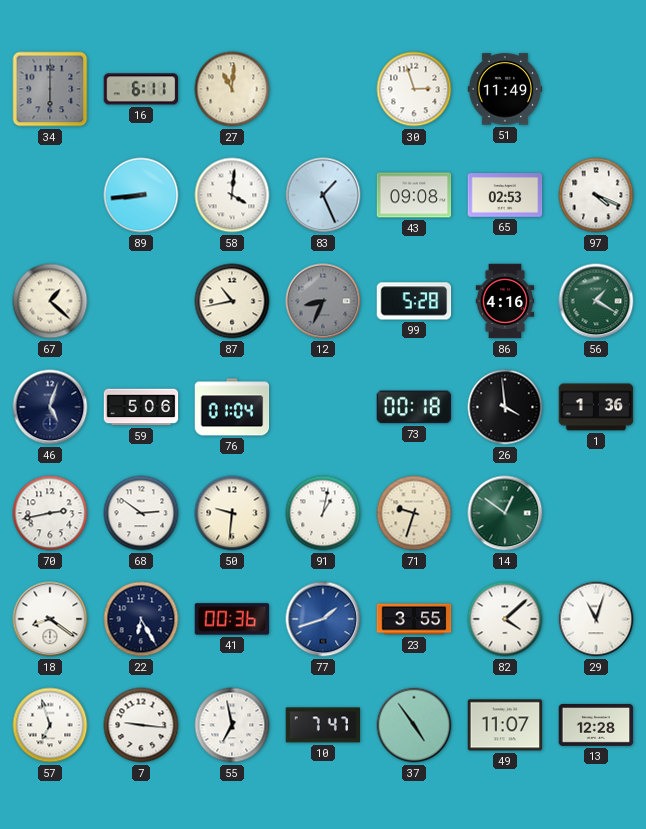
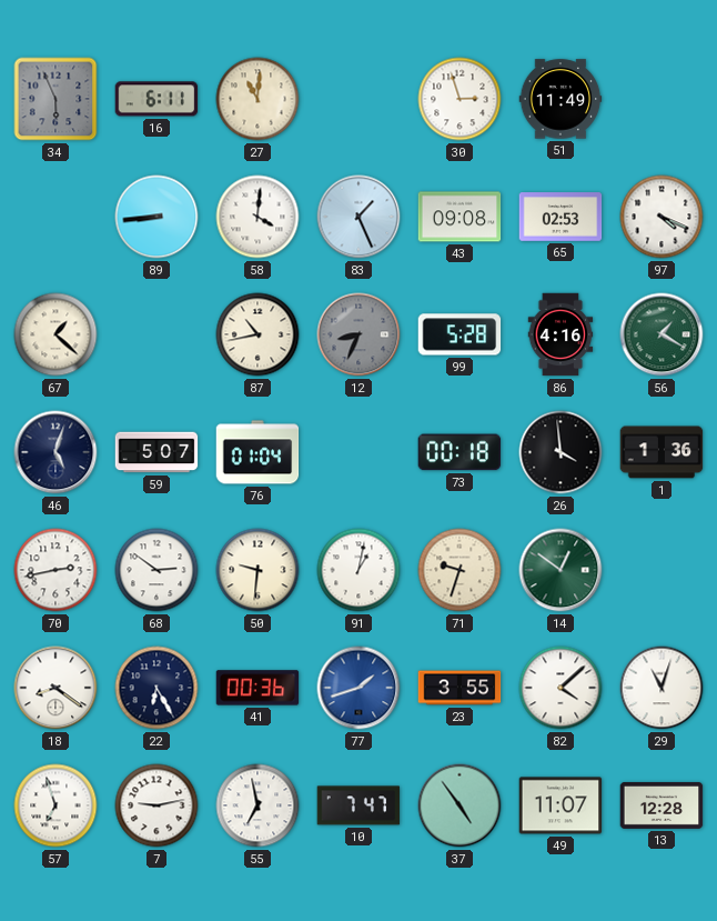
34: 6:00 -> 5:56 (55, 99)
59: 5:06 -> 5:07 (156, 452)
7: 9:16 -> 9:13 (156, 805)
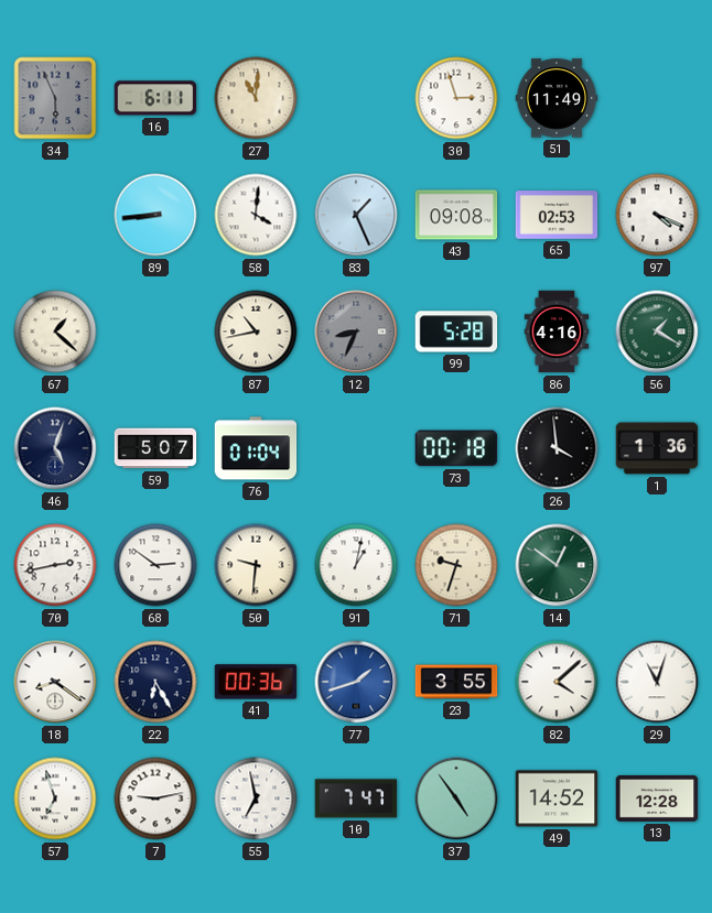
49: 11:07 -> 14:52 (557, 798)
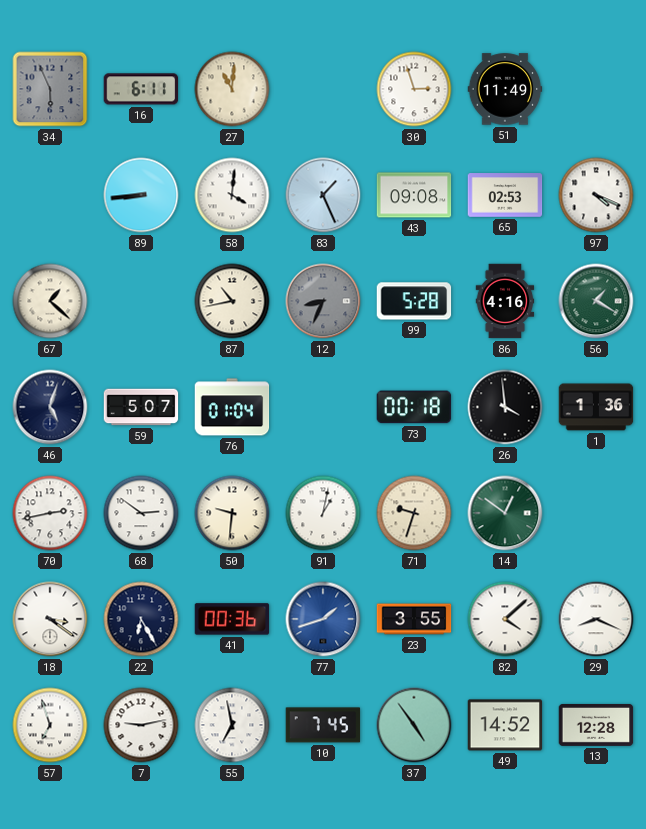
18: 8:21 -> 3:21 (50, 619)
29: 11:03 -> 8:19 (596, 619)
10: 7:47 -> 7:45 (323, 725)
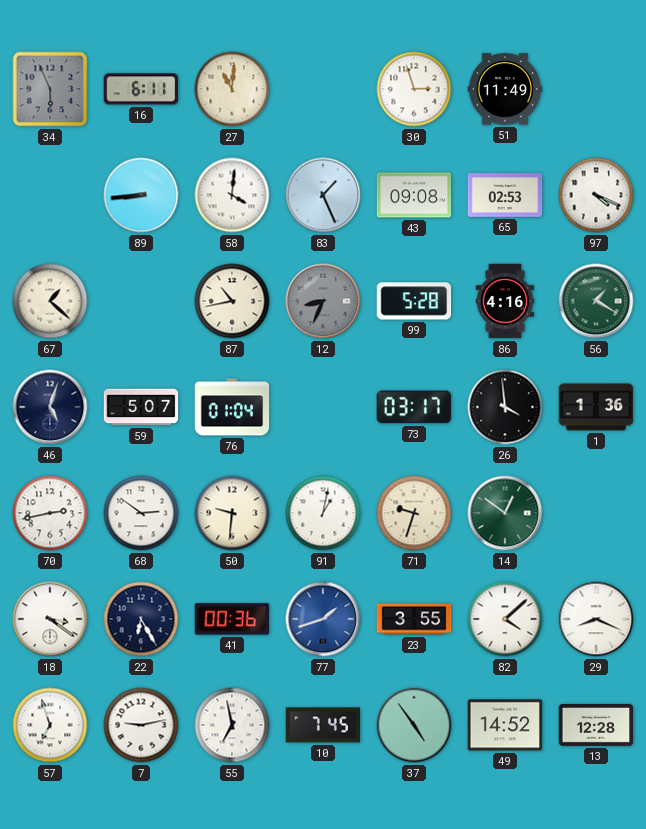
73: 00:18 -> 03:17 (414, 407)
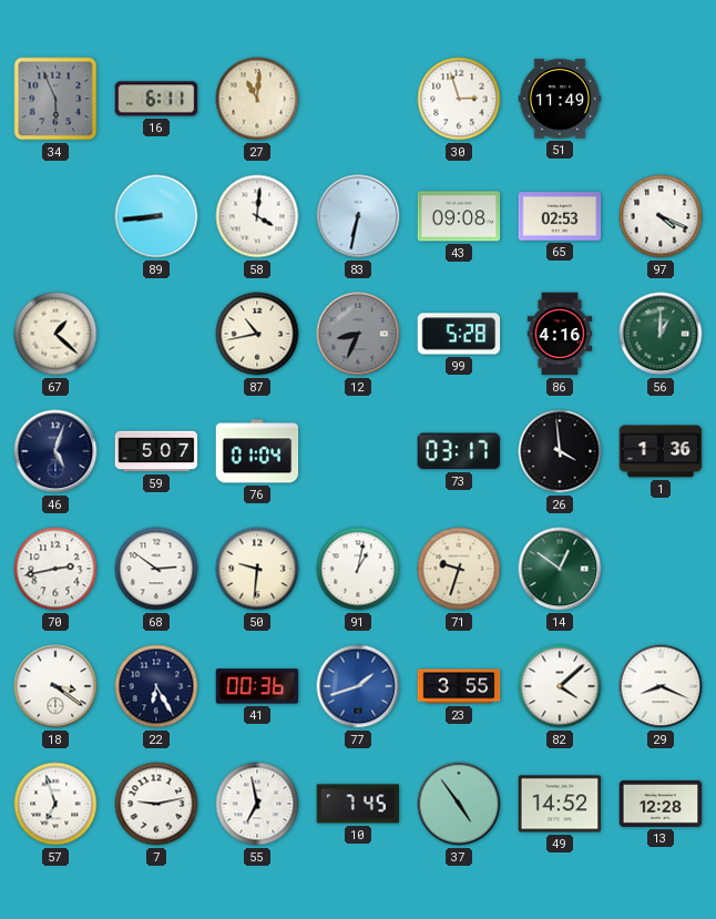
83: 1:26 -> 6:32 (358, 216)
56: 1:20 -> 1:00 (661, 334)
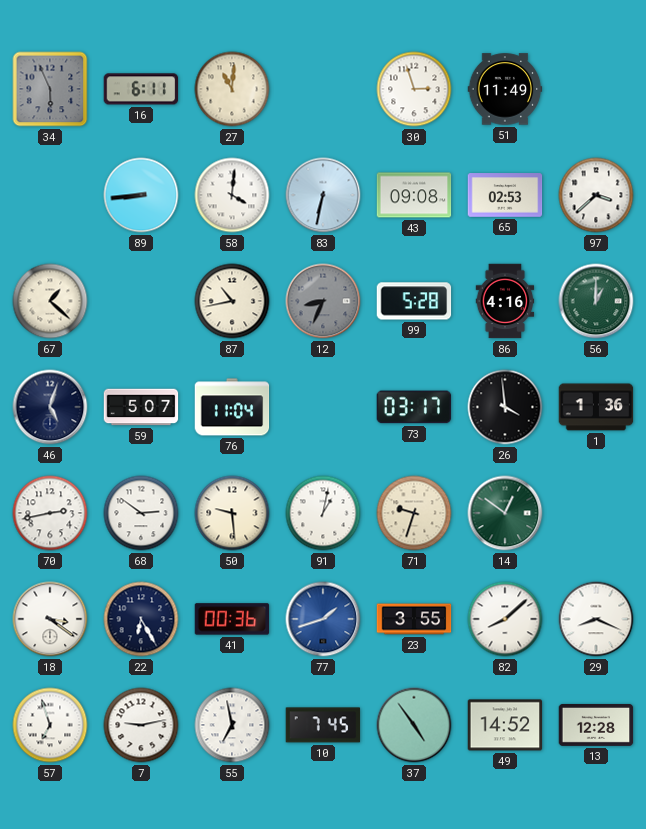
97: 4:19 -> 3:38 (596, 195)
76: 01:04 -> 11:04 (232, 407)
50: 9:31 -> 9:29 (232, 513)
82: 4:08 -> 8:08 (505, 619)
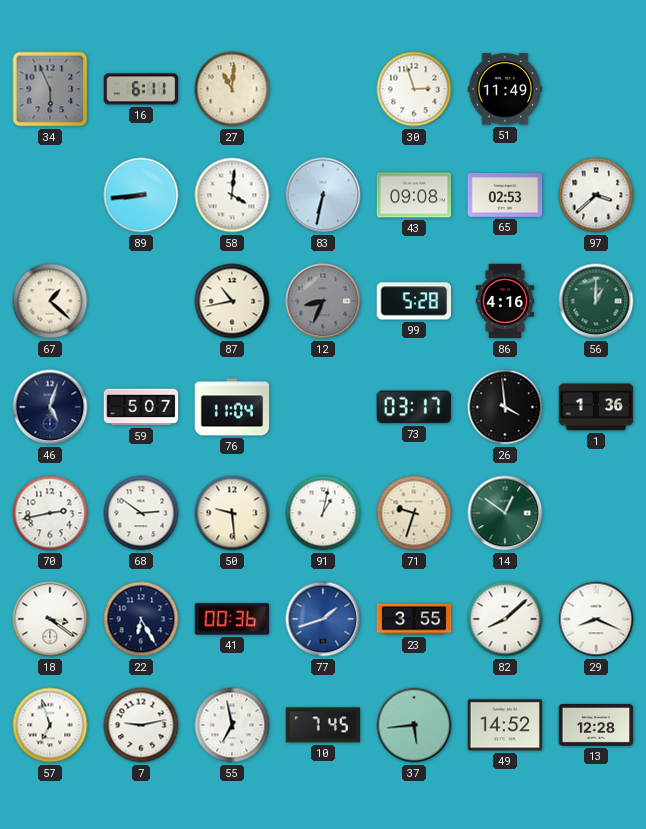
37: 4:54 -> 5:44 (414, 725)
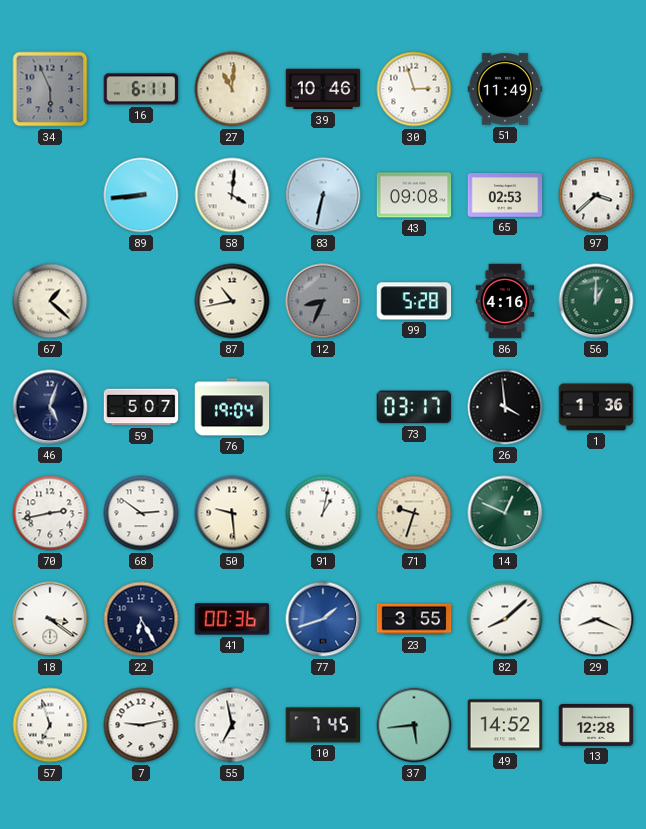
39: none -> 10:46 (323, 89)
76: 11:04 -> 19:04 (232, 407)
14: 12:51 -> 12:49 (505, 513)
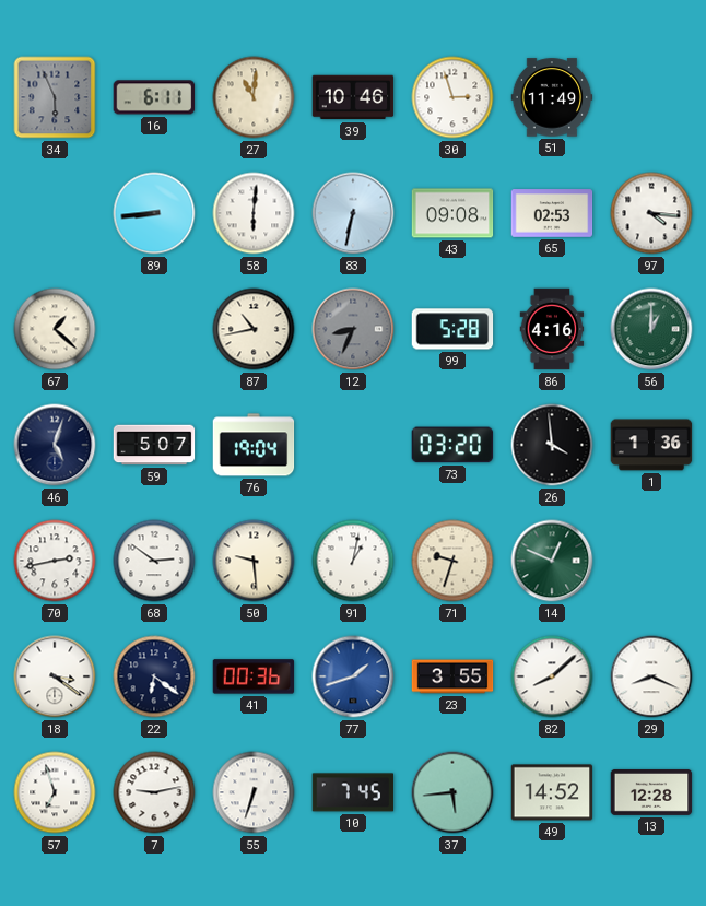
58: 4:01 -> 6:01 (254, 213)
97: 3:38 -> 4:16 (651, 213)
73: 03:17 -> 03:20 (452, 445)
22: 6:25 -> 6:21 (154, 676)
55: 6:58 -> 6:33 (254, 792)
